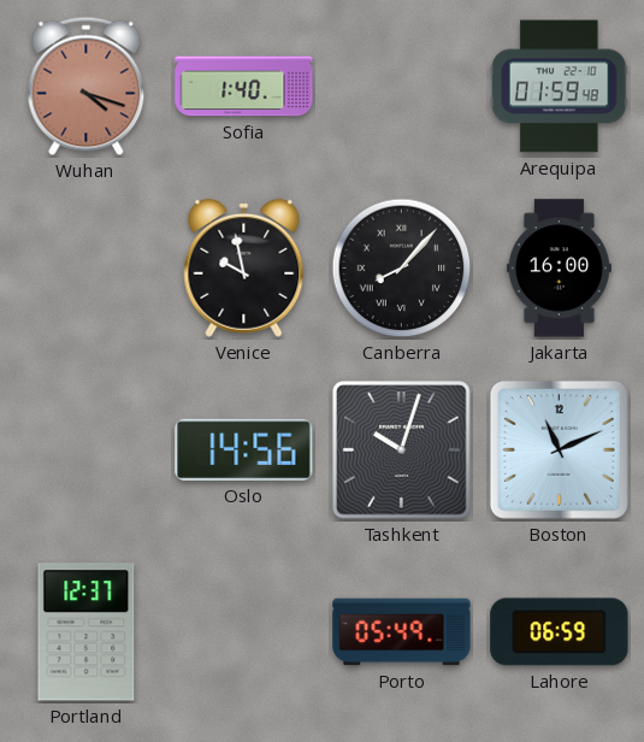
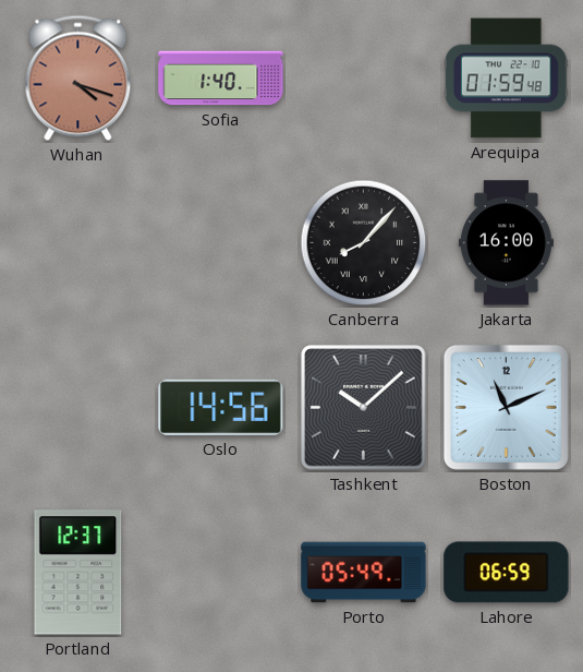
Venice: 9:58 -> none (244, 267)
Tashkent: 10:03 -> 10:08 (364, 408)
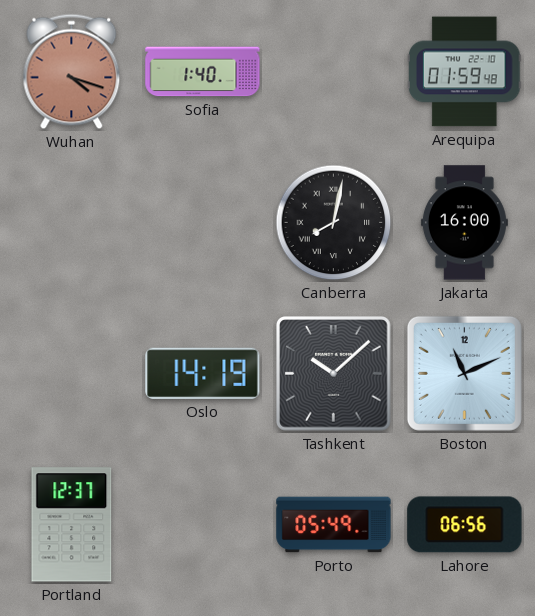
Canberra: 8:07 -> 8:02 (334, 223)
Oslo: 14:56 -> 14:19 (203, 373)
Lahore: 06:59 -> 06:56 (465, 525)
